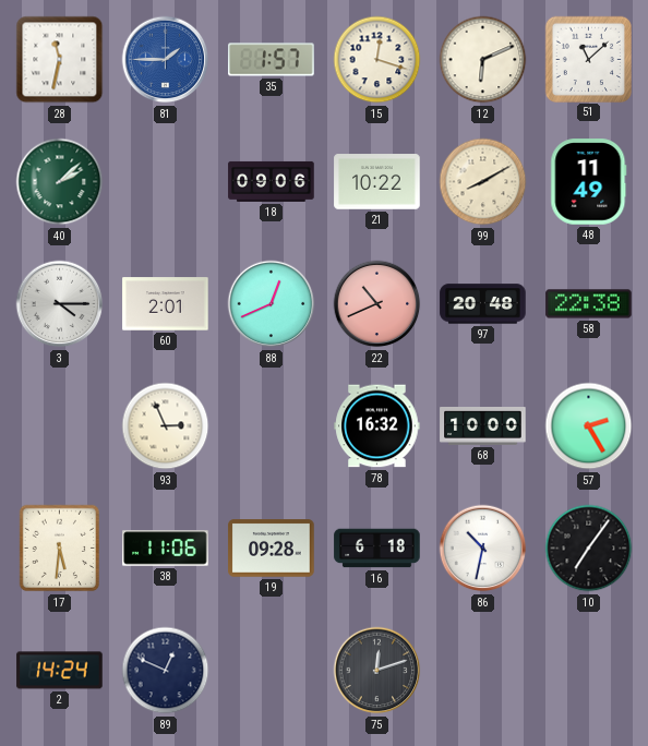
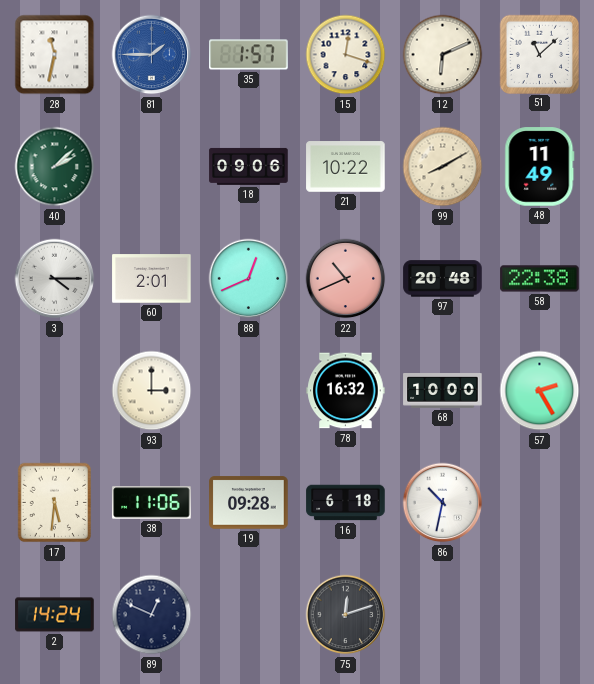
93: 2:56 -> 3:00 (152, 391)
10: 7:06 -> none (589, 549)
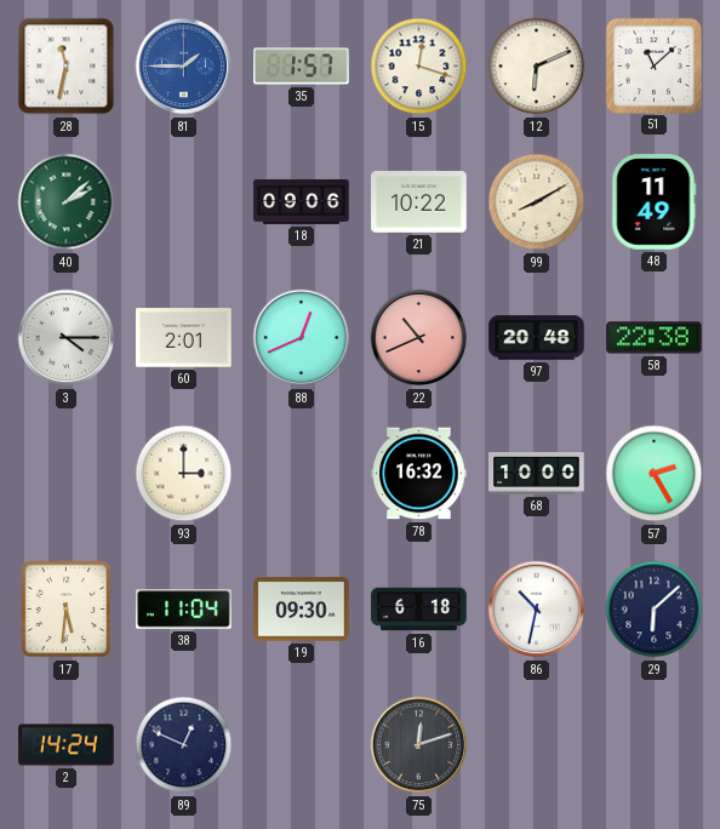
38: 11:06 -> 11:04 (184, 610)
19: 09:28 -> 09:30 (302, 610)
29: none -> 6:08 (655, 610)
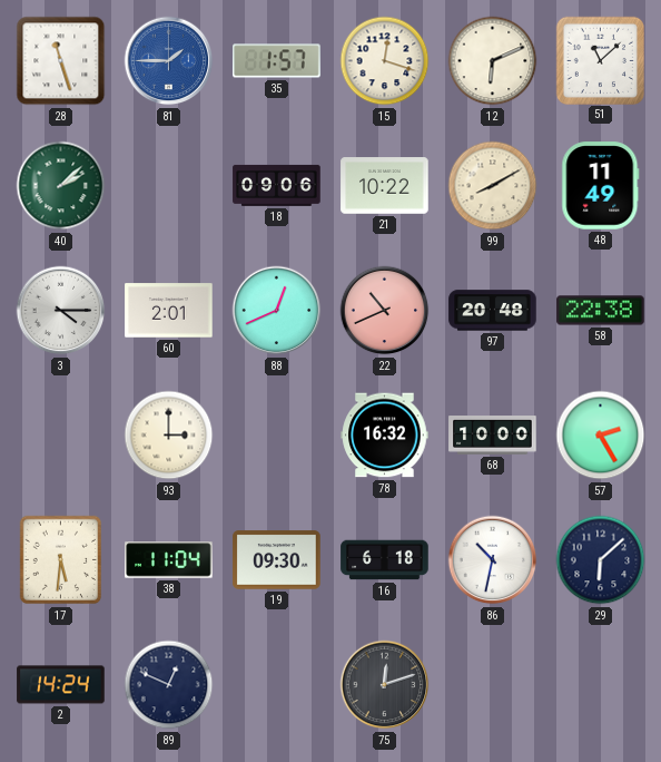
28: 11:32 -> 11:27 (61, 61)
